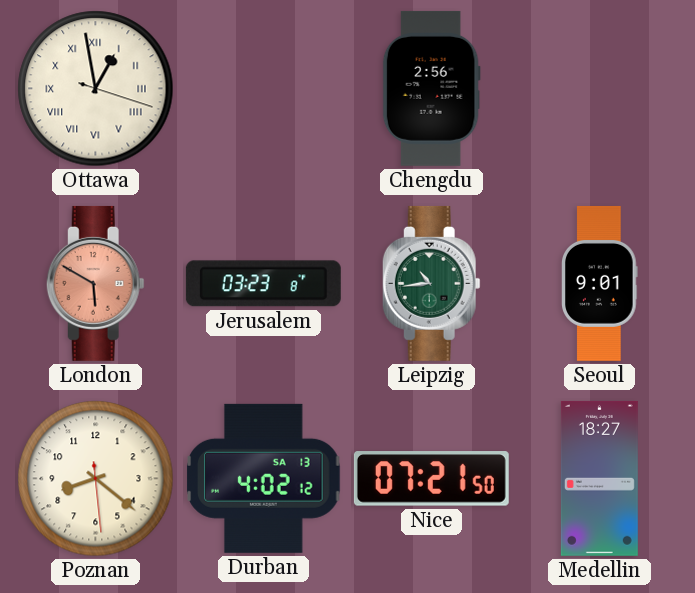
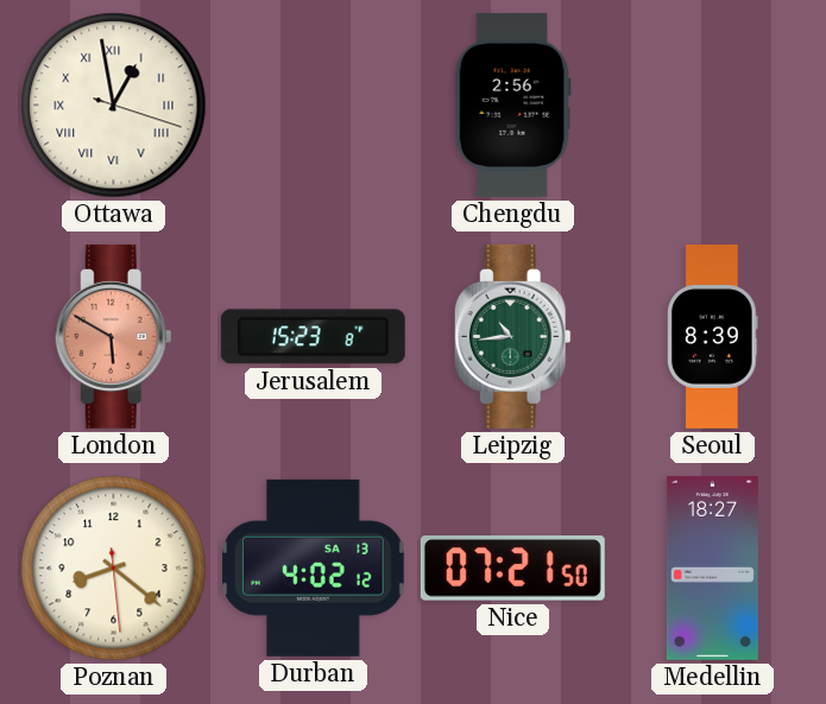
Jerusalem: 03:23 -> 15:23 (313, 337)
Seoul: 9:01 -> 8:39 (713, 336)
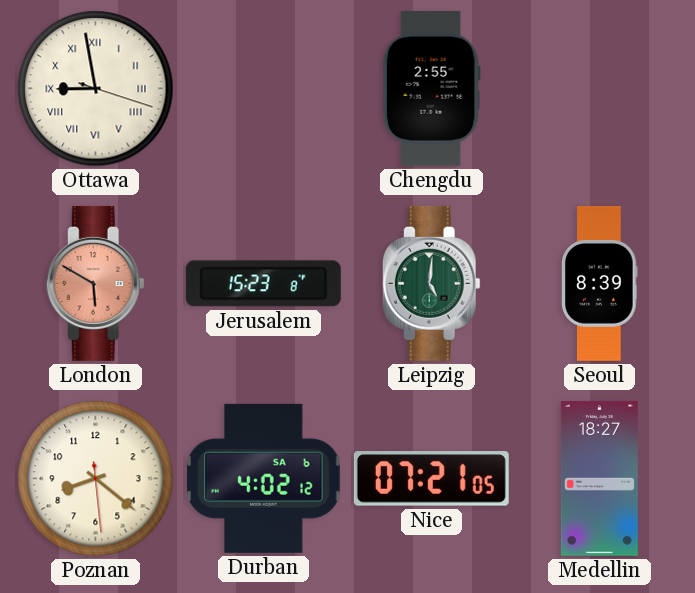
Ottawa: 12:58 -> 8:58 (96, 89)
Chengdu: 2:56 -> 2:55 (431, 88)
Leipzig: 10:44 -> 5:01 (431, 283)
Durban date: SA 13 -> SA 6 (264, 478)
Nice: 07:21:50 -> 07:21:05 (431, 479)
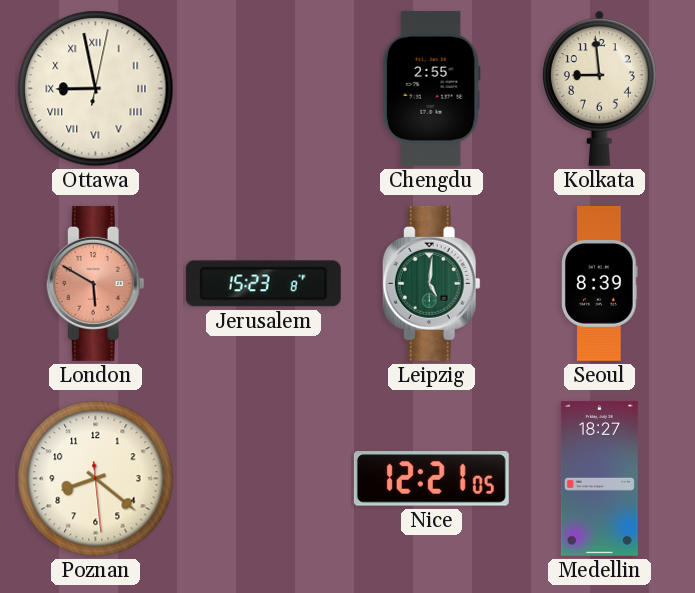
Ottawa: 8:58:18 -> 8:58:02 (96, 89)
Kolkata: none -> 8:59 (599, 88)
Durban: 4:02 -> none (264, 478)
Nice: 07:21 -> 12:21 (431, 479)
